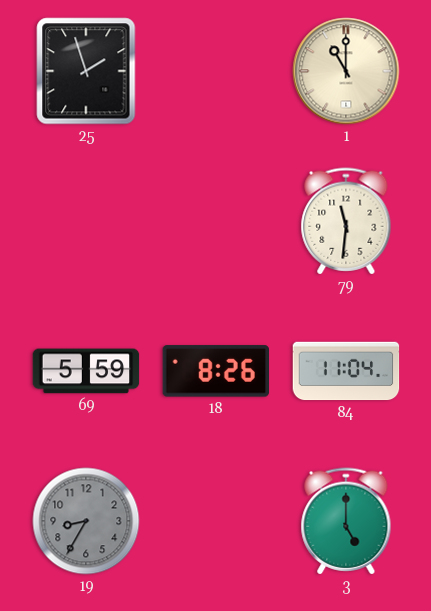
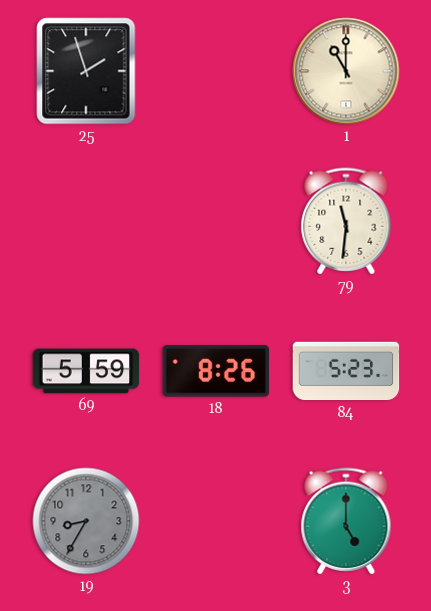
84: 11:04 -> 5:23 (346, 371)
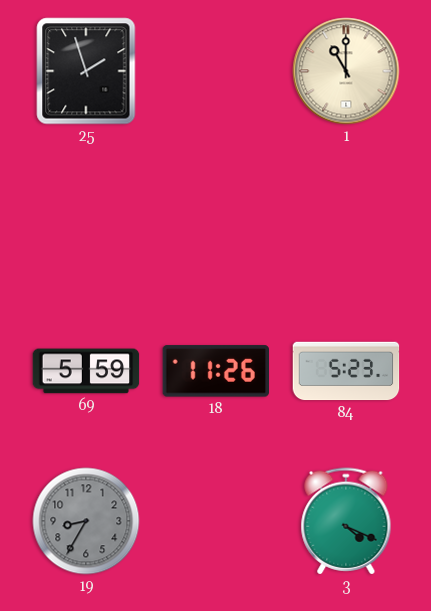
79: 11:31 -> none (346, 221)
18: 8:26 -> 11:26 (216, 371)
3: 5:00 -> 4:19 (346, 521)
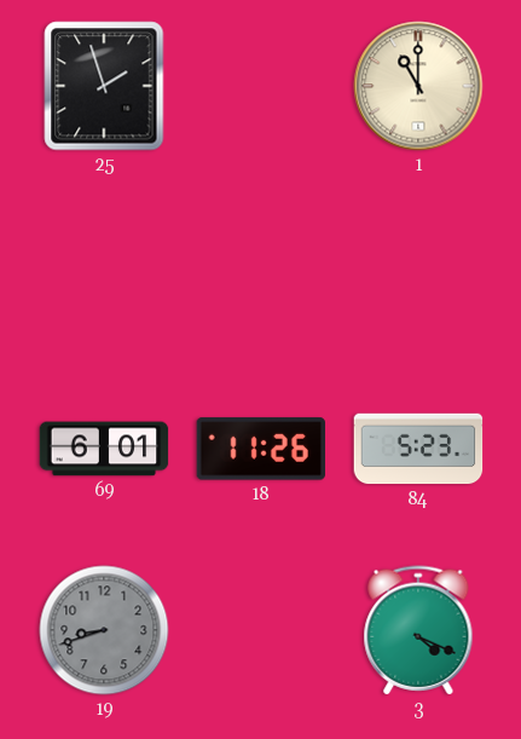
69: 5:59 -> 6:01 (104, 449)
19: 8:35 -> 8:42 (104, 630)
